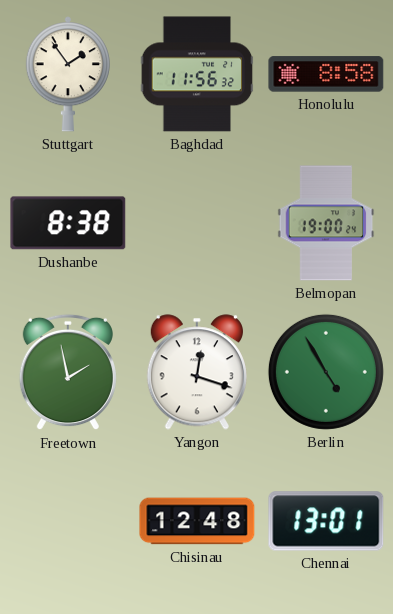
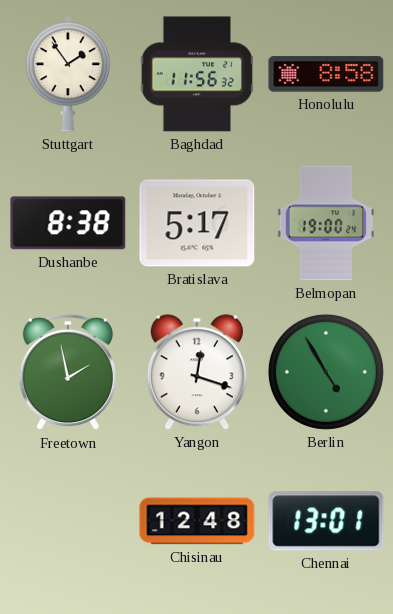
Bratislava: none -> 5:17 (197, 223)
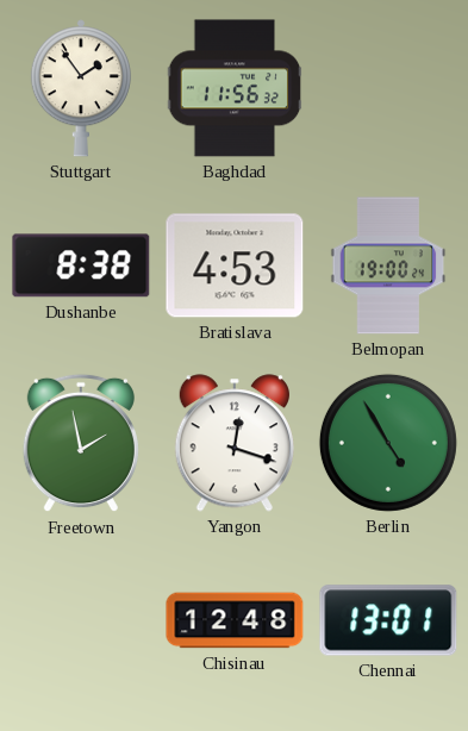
Honolulu: 8:58 -> none (326, 74)
Bratislava: 5:17 -> 4:53 (235, 265)
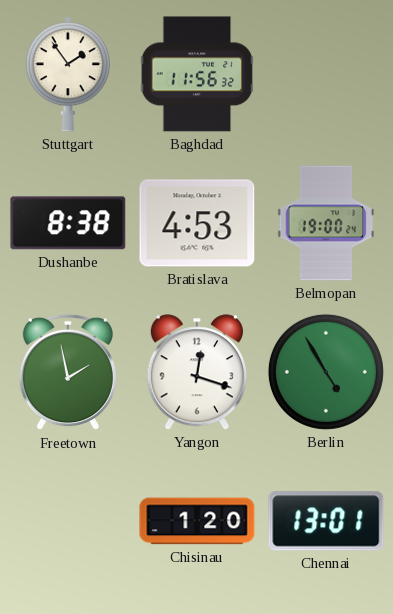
Chisinau: 12:48 -> 1:20 (197, 521)
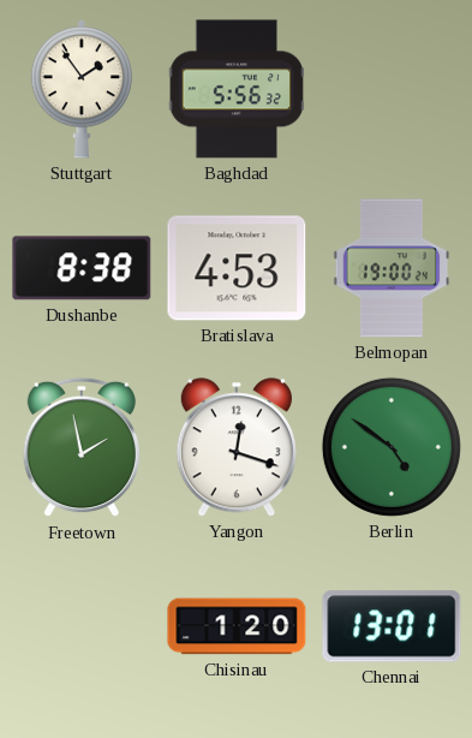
Baghdad: 11:56 -> 5:56 (237, 89)
Berlin: 4:55 -> 4:51 (392, 447)
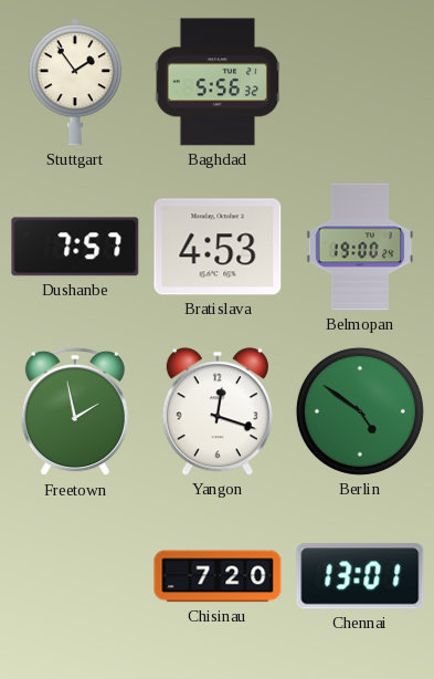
Dushanbe: 8:38 -> 7:57 (75, 247)
Chisinau: 1:20 -> 7:20 (218, 576)
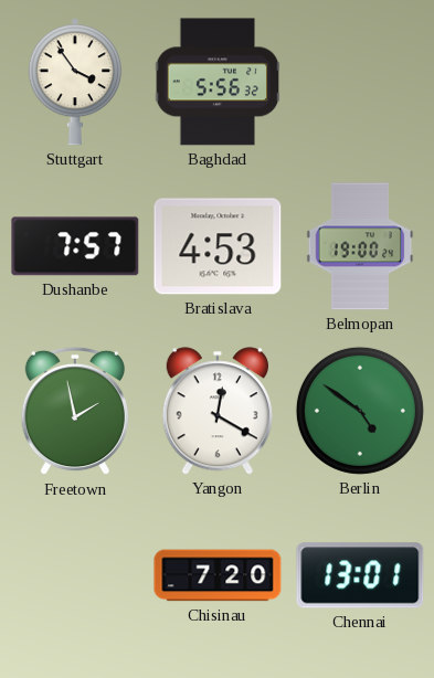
Stuttgart: 1:54 -> 3:54 (75, 82)
Yangon: 12:18 -> 12:20 (218, 411)
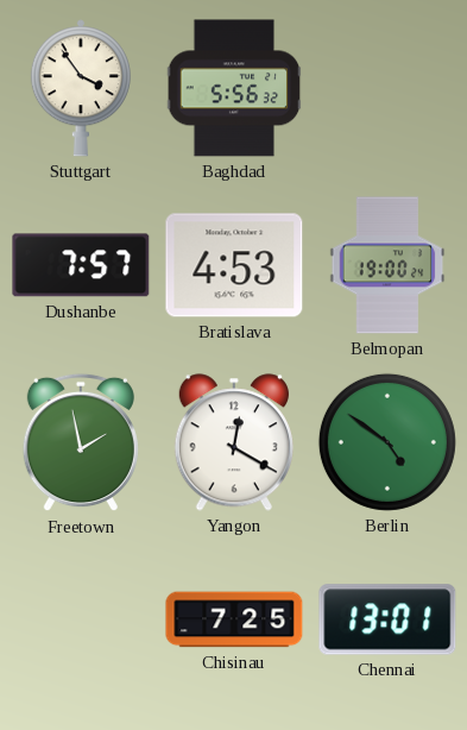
Chisinau: 7:20 -> 7:25 (234, 619)
